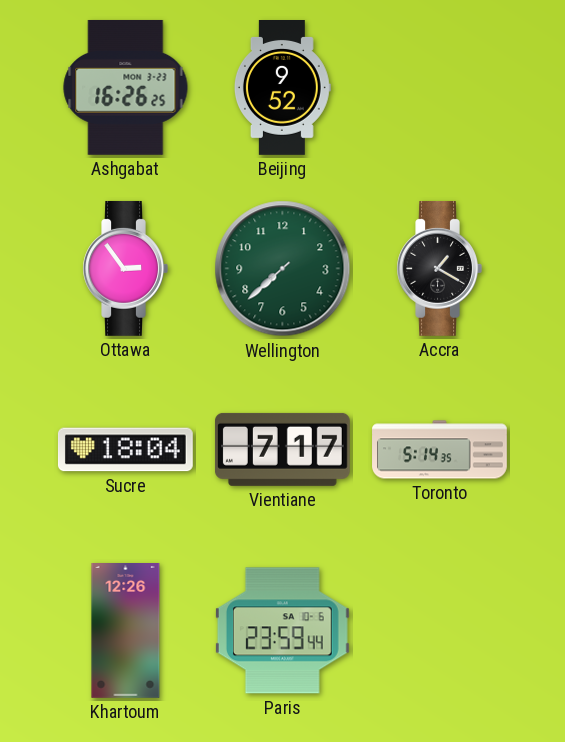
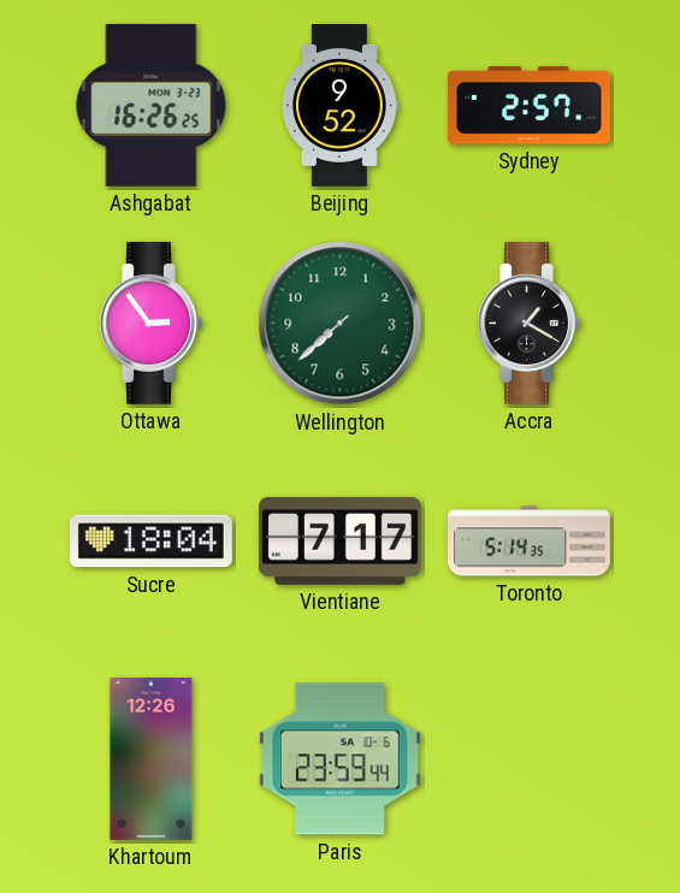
Sydney: none -> 2:57 (528, 106)
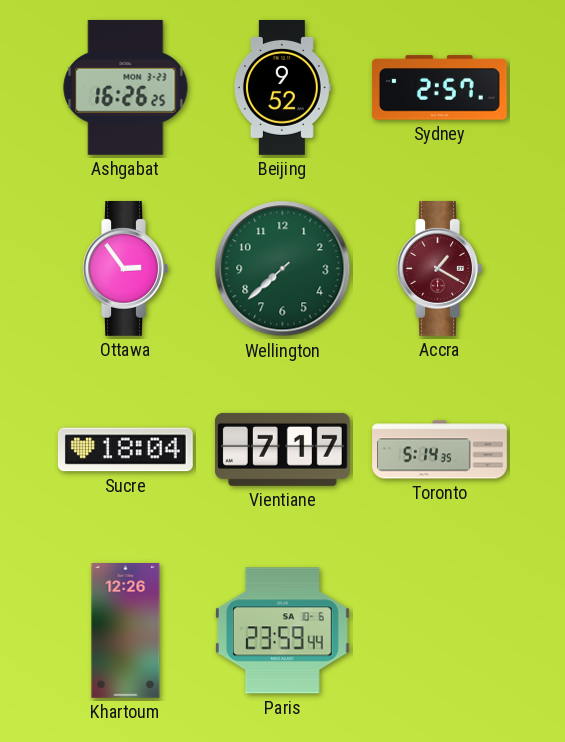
Accra dial: black -> burgundy (439, 268)
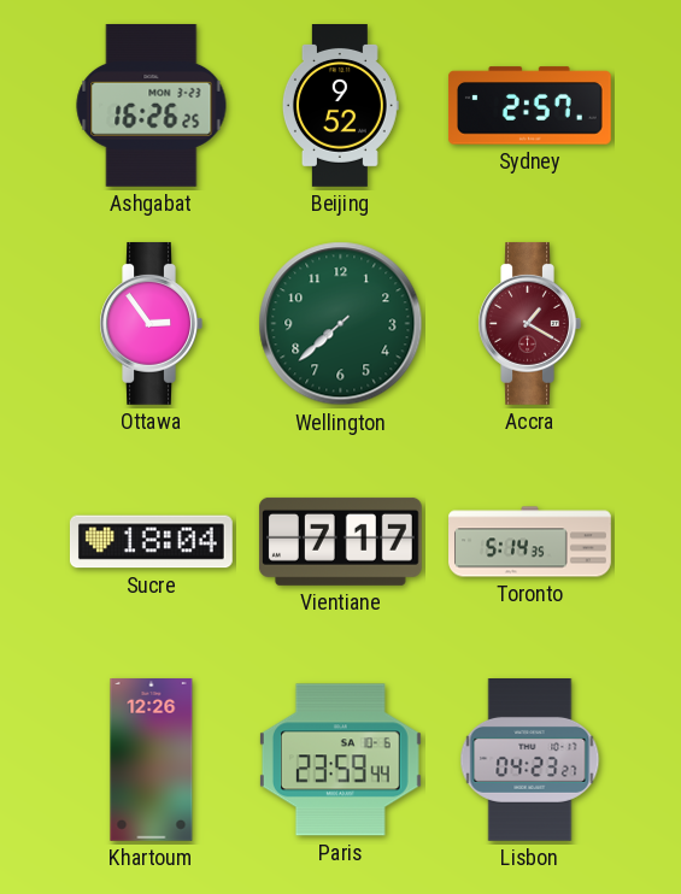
Lisbon: none -> 04:23 (530, 760)
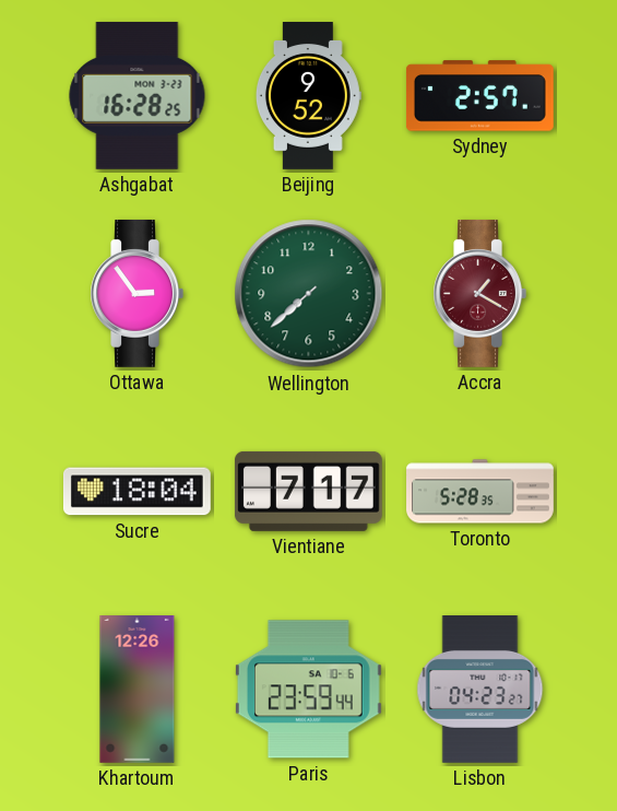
Ashgabat: 16:26 -> 16:28 (138, 95)
Toronto: 5:14 -> 5:28 (480, 492)
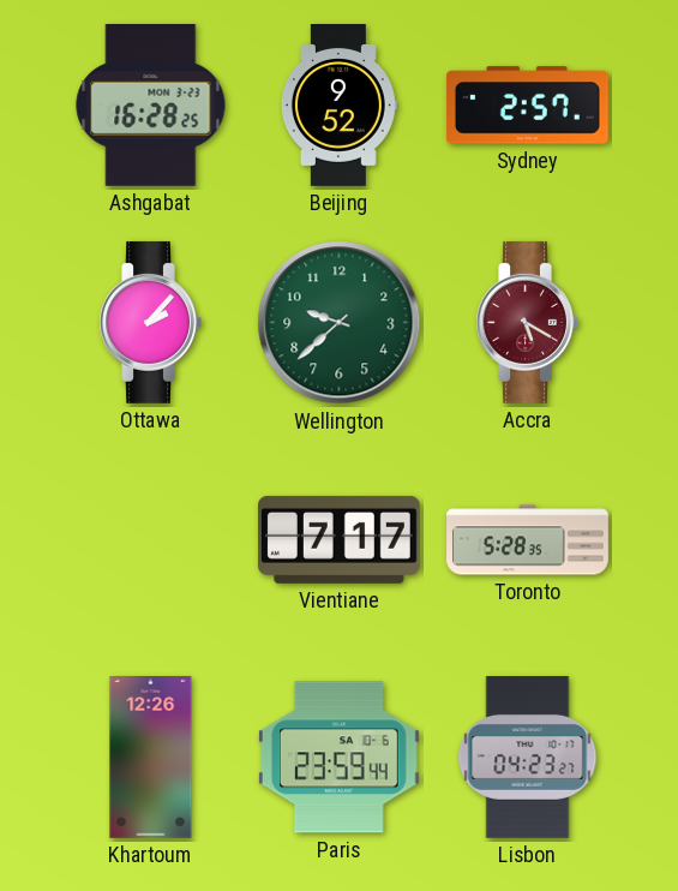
Ottawa: 2:54 -> 2:07 (150, 322)
Wellington: 7:38 -> 9:38 (340, 323)
Accra: 1:20 -> 5:20 (527, 322)
Sucre: 18:04 -> none (137, 492)
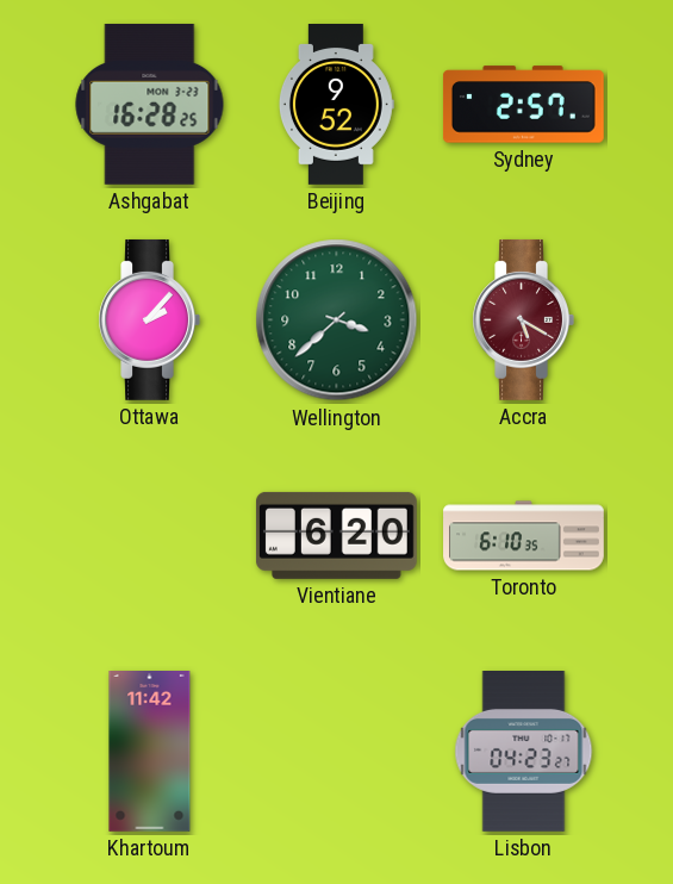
Wellington: 9:38 -> 3:38 (337, 320)
Vientiane: 7:17 -> 6:20 (336, 535)
Toronto: 5:28 -> 6:10 (524, 536)
Khartoum: 12:26 -> 11:42 (150, 752)
Paris: 23:59 -> none (338, 758)
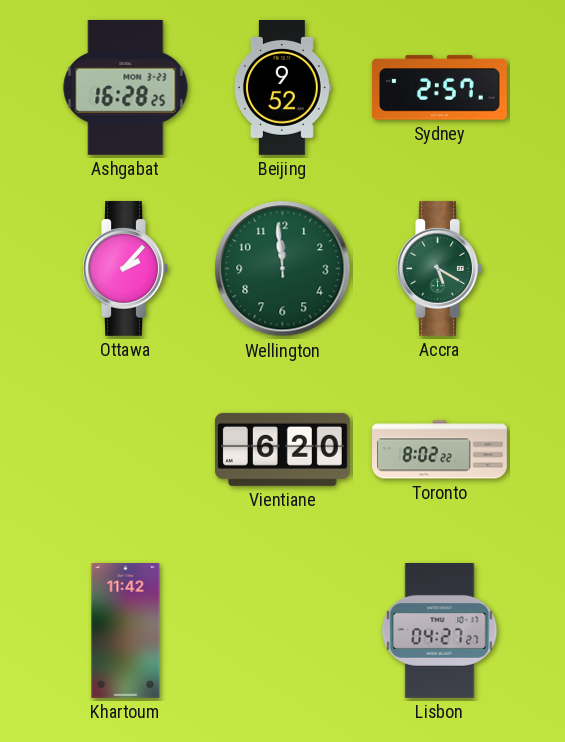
Wellington: 3:38 -> 11:59 (283, 269)
Accra dial: burgundy -> green (439, 268)
Toronto: 6:10 -> 8:02 (440, 450)
Lisbon: 04:23 -> 04:27 (440, 631)
